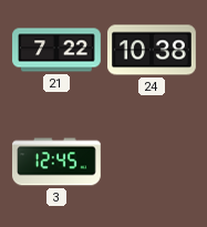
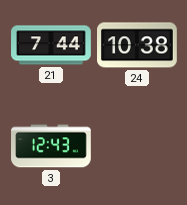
21: 7:22 -> 7:44 (51, 45)
3: 12:45 -> 12:43 (52, 146)
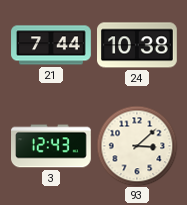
93: none -> 3:08 (137, 146)
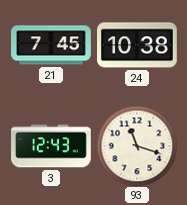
21: 7:44 -> 7:45 (51, 45)
93: 3:08 -> 11:18 (137, 146)
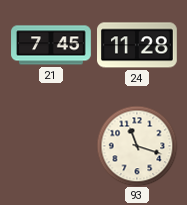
24: 10:38 -> 11:28 (138, 45)
3: 12:43 -> none (52, 146)
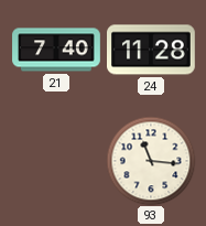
21: 7:45 -> 7:40 (56, 50)
93: 11:18 -> 11:16 (151, 161)
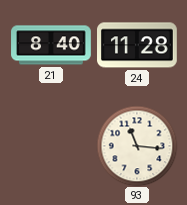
21: 7:40 -> 8:40 (51, 45)
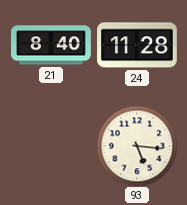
93: 11:16 -> 5:16 (137, 146)
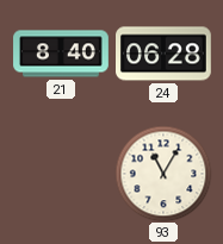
24: 11:28 -> 06:28 (165, 54)
93: 5:16 -> 11:05 (163, 174)
